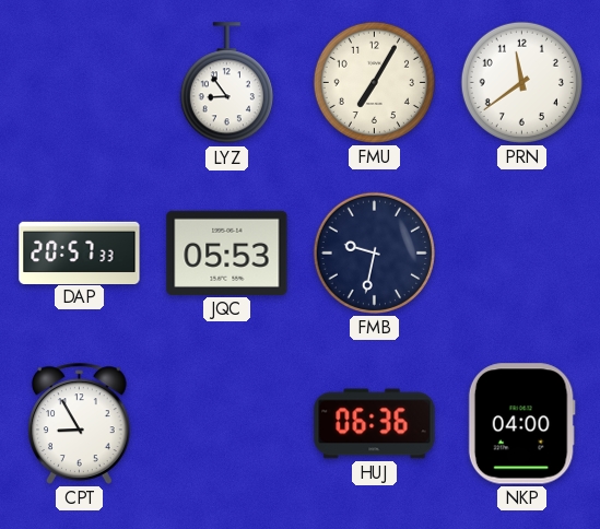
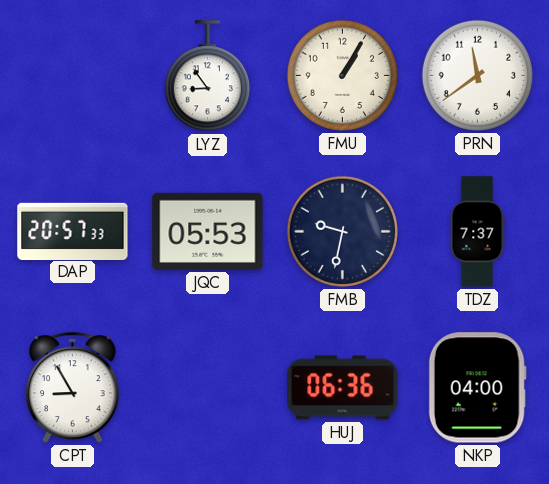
FMU: 7:05 -> 1:05 (342, 75)
TDZ: none -> 7:37 (477, 232)
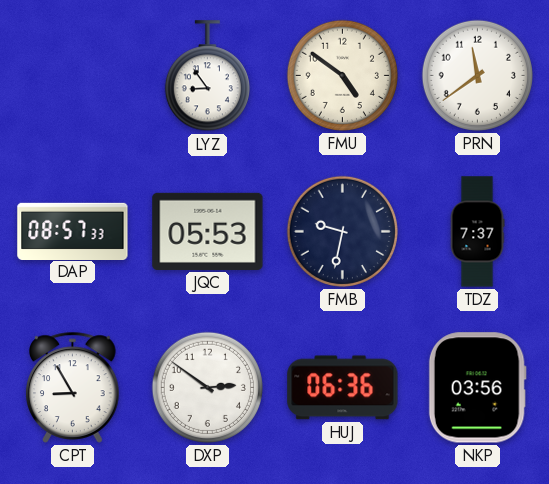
FMU: 1:05 -> 4:51 (342, 75)
DAP: 20:57 -> 08:57 (73, 231)
DXP: none -> 2:51 (207, 387)
NKP: 04:00 -> 03:56 (477, 388)
